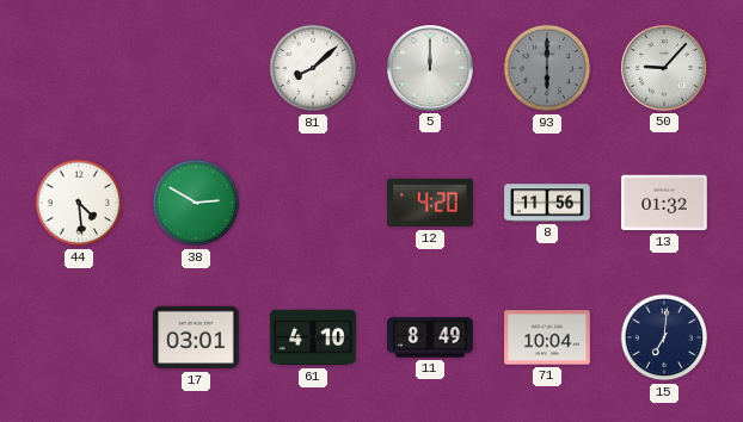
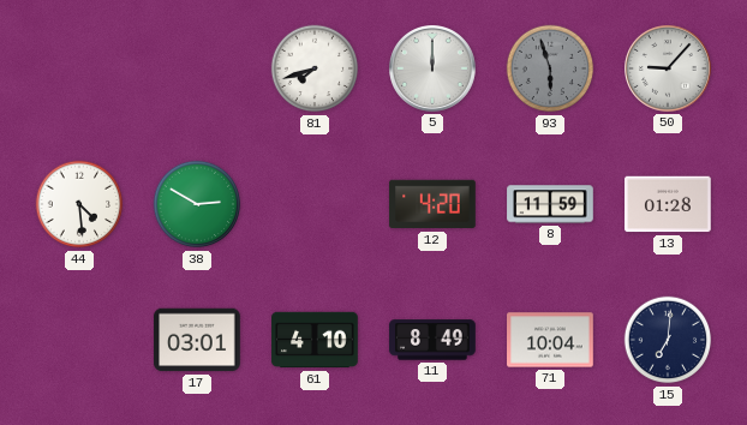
81: 8:08 -> 7:42 (315, 68)
93: 6:00 -> 5:57 (550, 68)
8: 11:56 -> 11:59 (550, 204)
13: 01:32 -> 01:28 (668, 204)
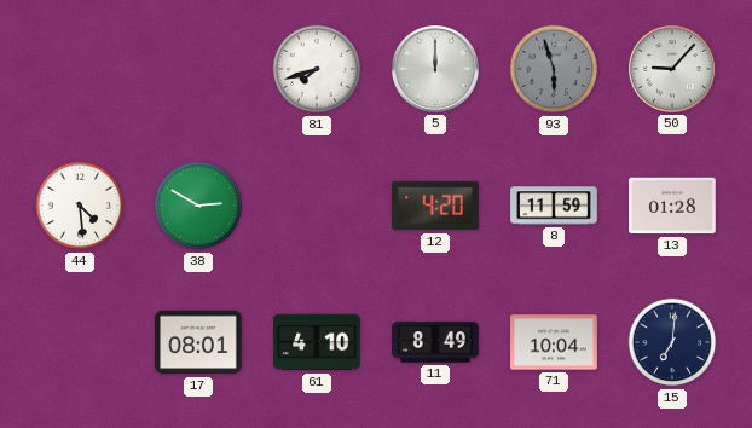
17: 03:01 -> 08:01 (198, 342)
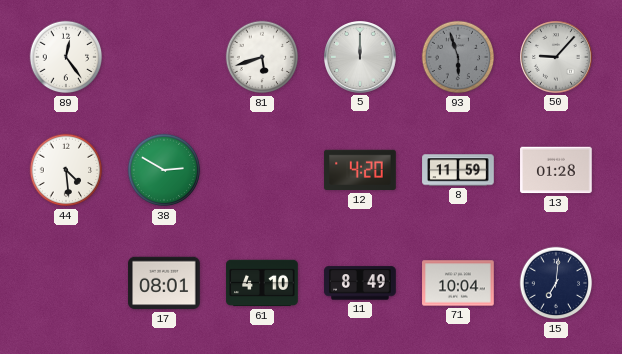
89: none -> 12:24 (66, 57)
81: 7:42 -> 5:42 (262, 57)
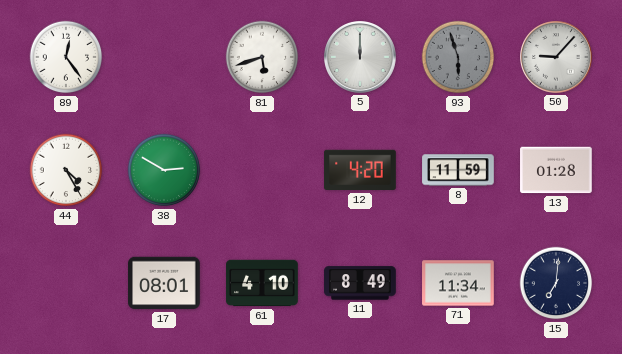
44: 4:29 -> 4:25 (66, 170)
71: 10:04 -> 11:34 (458, 283)
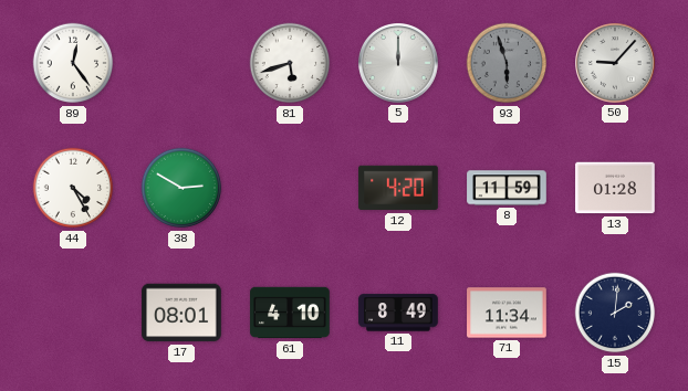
15: 7:01 -> 2:01 (615, 313)
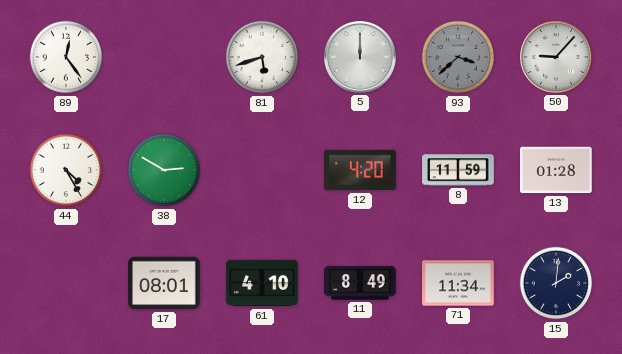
93: 5:57 -> 3:38 (458, 57)
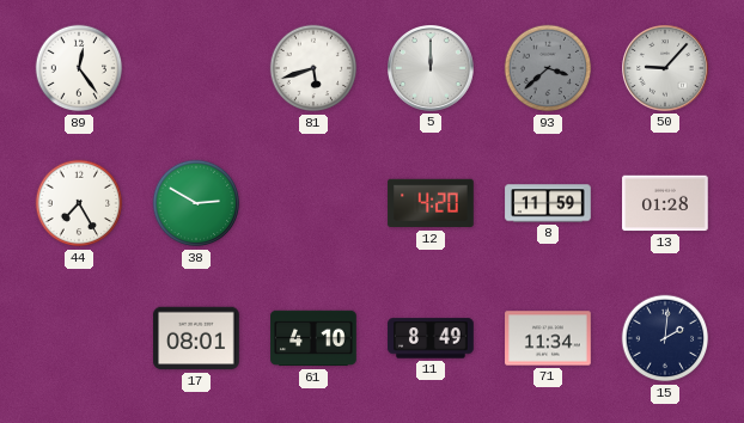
44: 4:25 -> 7:25 (79, 203)
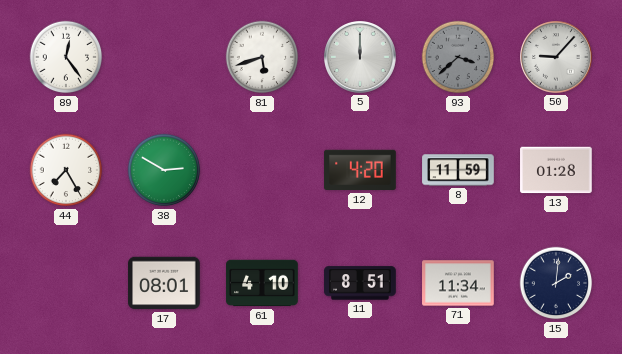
11: 8:49 -> 8:51 (360, 283)
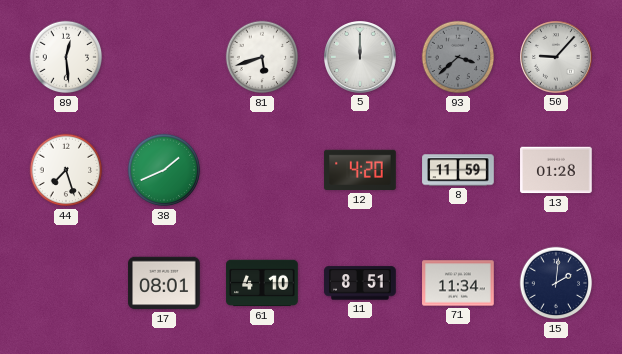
89: 12:24 -> 12:29 (66, 57)
44: 7:25 -> 7:27 (66, 170)
38: 2:50 -> 1:41 (164, 170)
